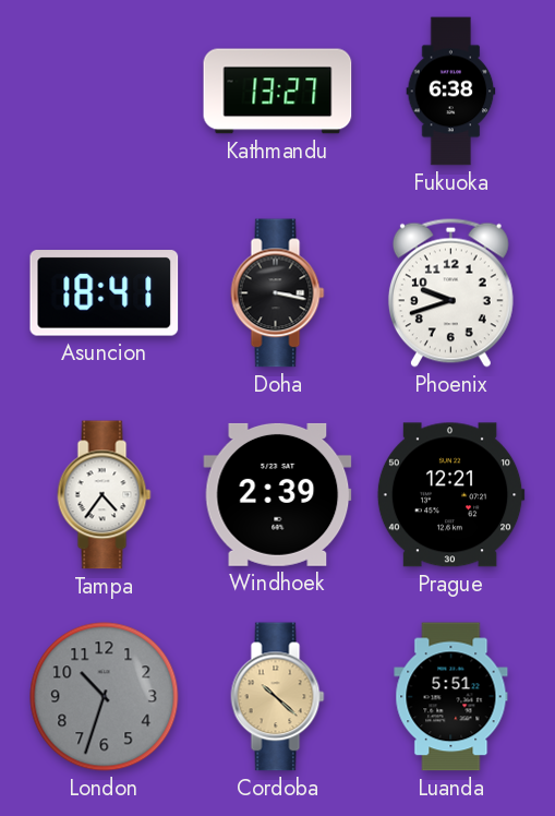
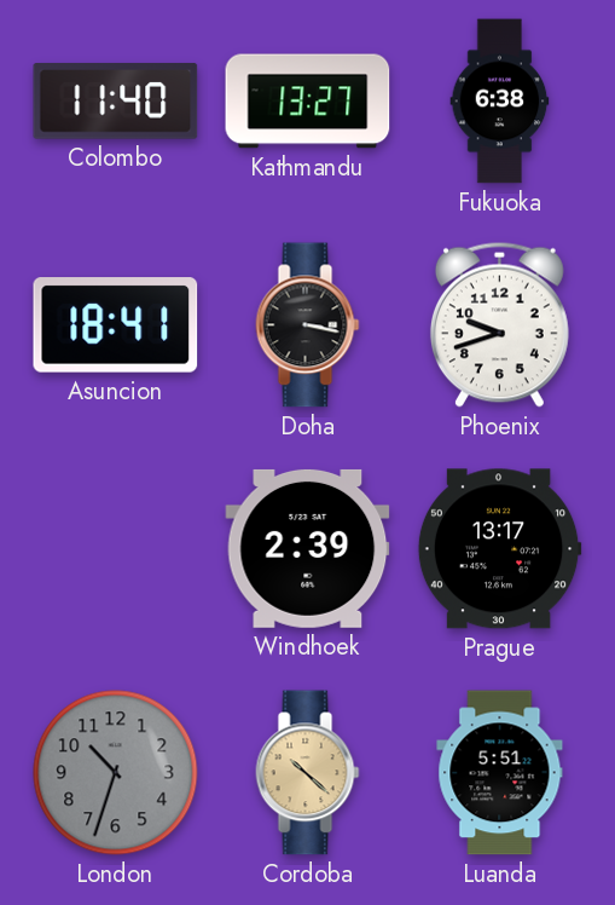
Colombo: none -> 11:40 (116, 102)
Tampa: 4:36 -> none (105, 495)
Prague: 12:21 -> 13:17 (499, 549)
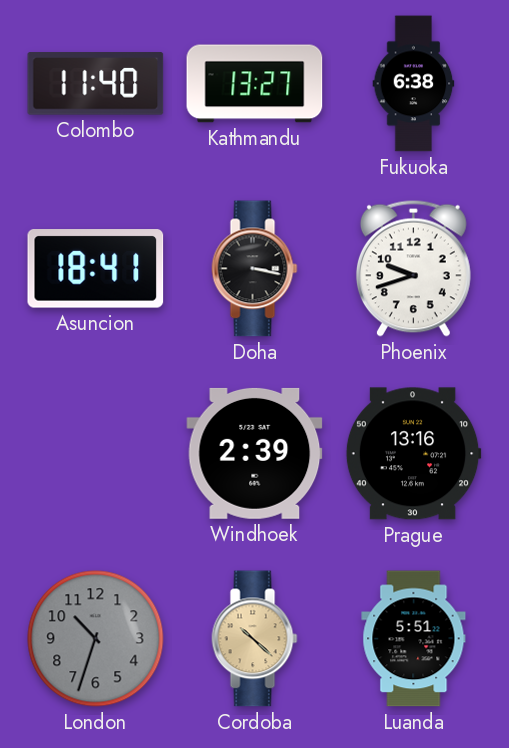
Prague: 13:17 -> 13:16 (413, 454)
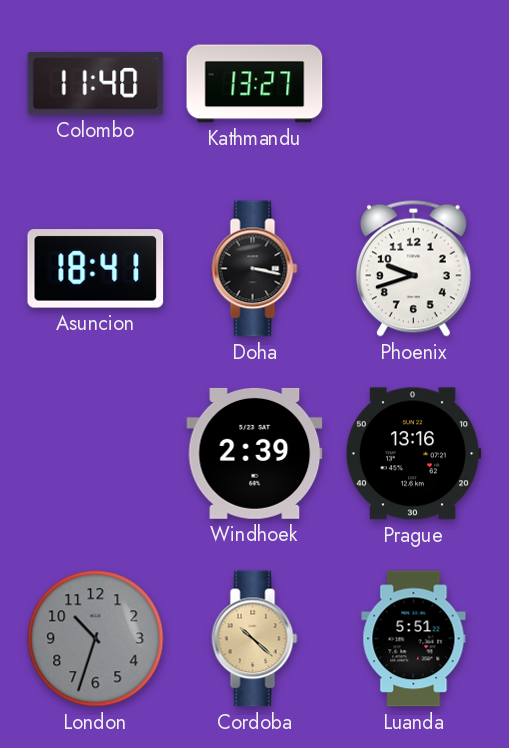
Fukuoka: 6:38 -> none (414, 84)
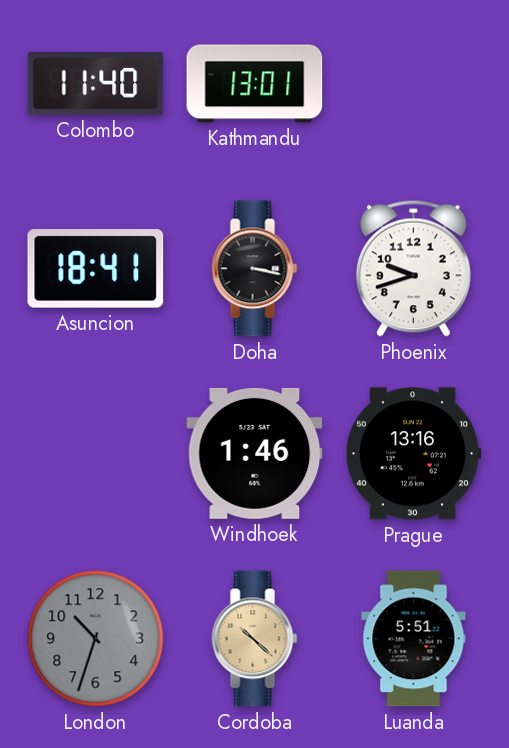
Kathmandu: 13:27 -> 13:01 (255, 84)
Windhoek: 2:39 -> 1:46 (255, 453)
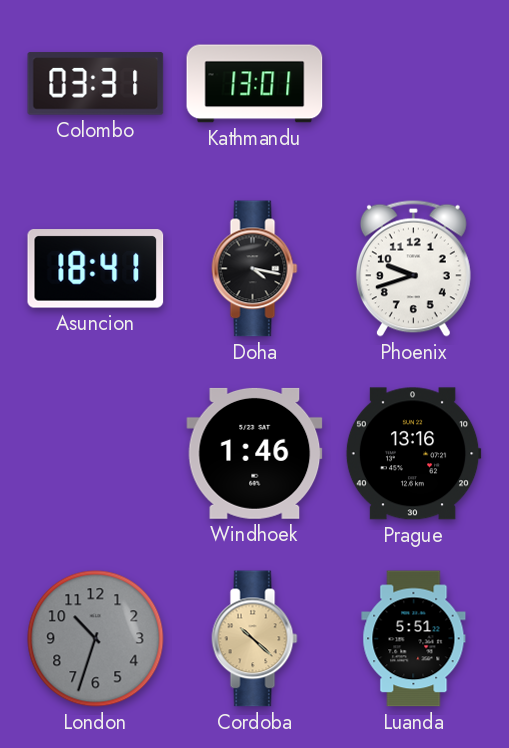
Colombo: 11:40 -> 03:31 (96, 84)
Doha: 3:17 -> 4:17 (255, 269)
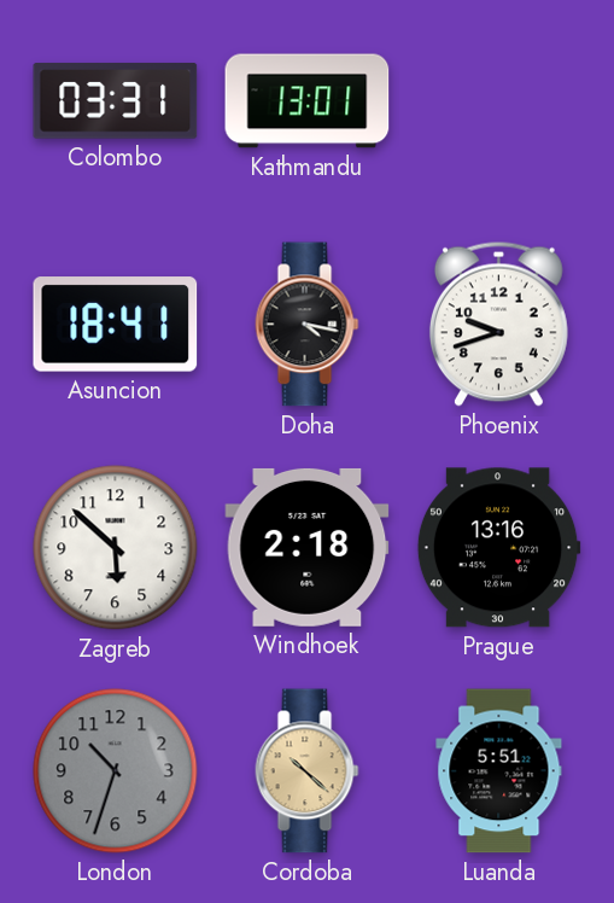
Zagreb: none -> 5:52 (116, 548)
Windhoek: 1:46 -> 2:18 (308, 547)
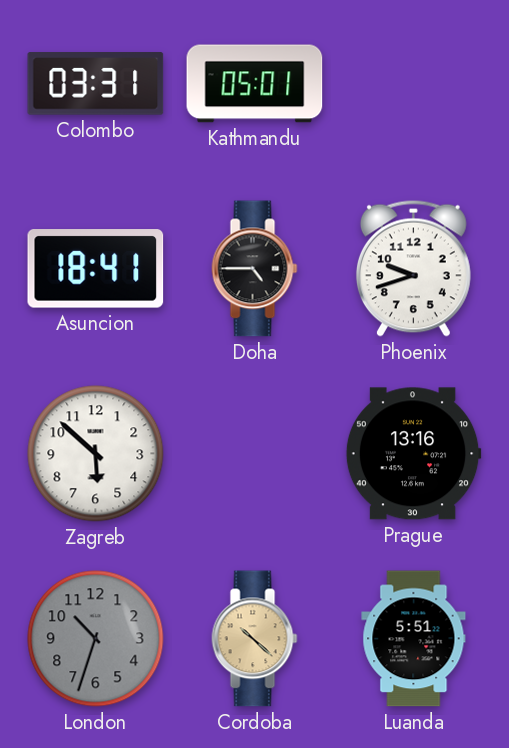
Kathmandu: 13:01 -> 05:01 (255, 84)
Doha: 4:17 -> 4:45 (255, 269)
Windhoek: 2:18 -> none (308, 547)
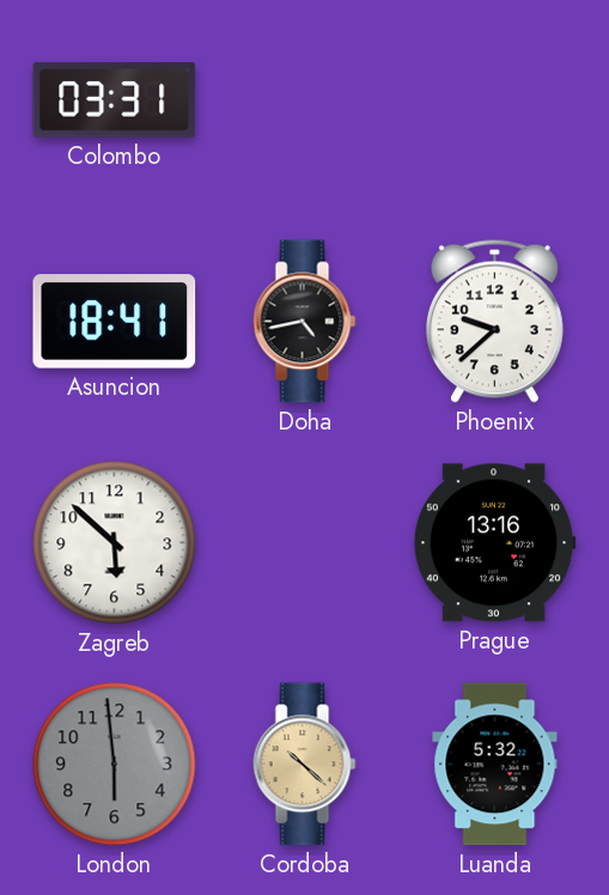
Kathmandu: 05:01 -> none (255, 84)
Doha: 4:45 -> 4:43 (305, 322)
Phoenix: 9:42 -> 9:38 (494, 321)
London: 10:33 -> 5:59 (115, 765)
Luanda: 5:51 -> 5:32 (495, 765)
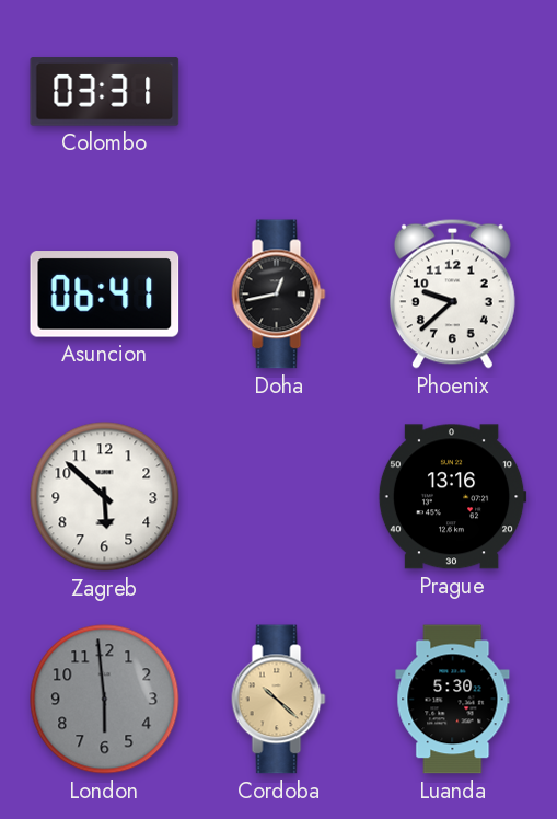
Asuncion: 18:41 -> 06:41 (105, 295)
Doha: 4:43 -> 12:43 (279, 295)
Luanda: 5:32 -> 5:30 (453, 700)
